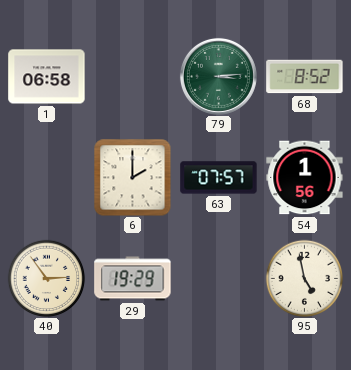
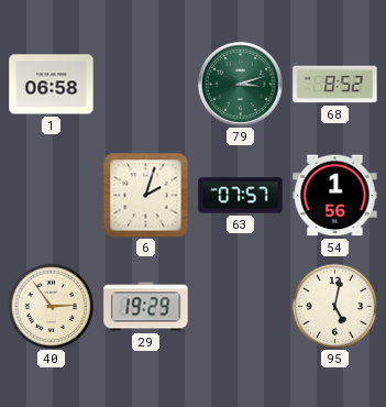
79: 3:14 -> 3:12 (240, 84)
6: 2:00 -> 2:03 (145, 195)
95: 4:58 -> 5:02 (334, 306)
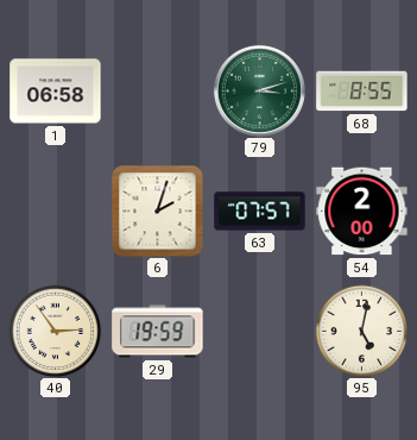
68: 8:52 -> 8:55 (362, 92)
54: 1:56 -> 2:00 (362, 212)
29: 19:29 -> 19:59 (158, 332)
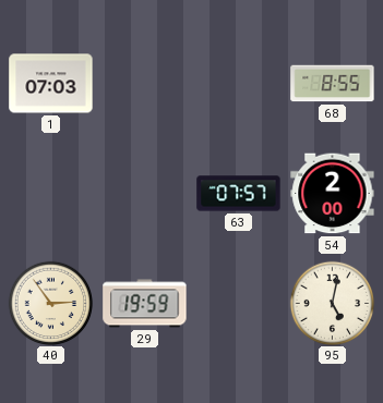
1: 06:58 -> 07:03 (51, 84)
79: 3:12 -> none (259, 90)
6: 2:03 -> none (157, 210)
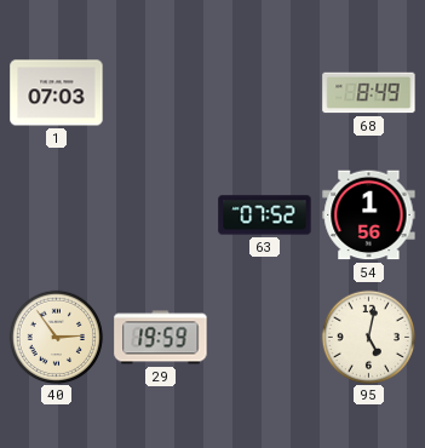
68: 8:55 -> 8:49 (369, 93)
63: 07:57 -> 07:52 (265, 216)
54: 2:00 -> 1:56 (369, 216)
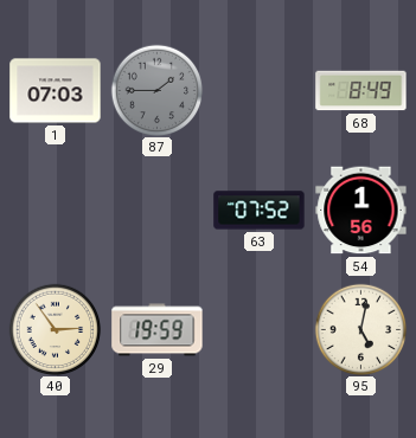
87: none -> 1:45 (156, 90)
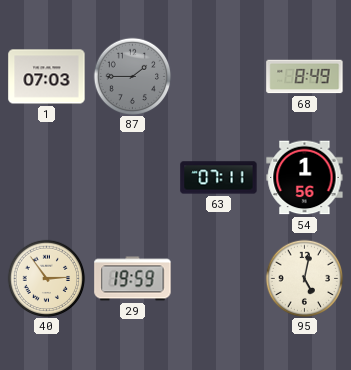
63: 07:52 -> 07:11 (219, 178)
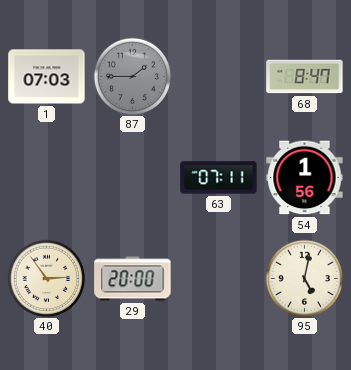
68: 8:49 -> 8:47 (305, 77)
29: 19:59 -> 20:00 (133, 279)
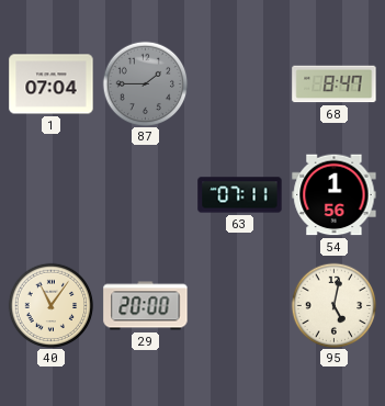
1: 07:03 -> 07:04 (52, 84)
40: 2:54 -> 11:06 (50, 305)
